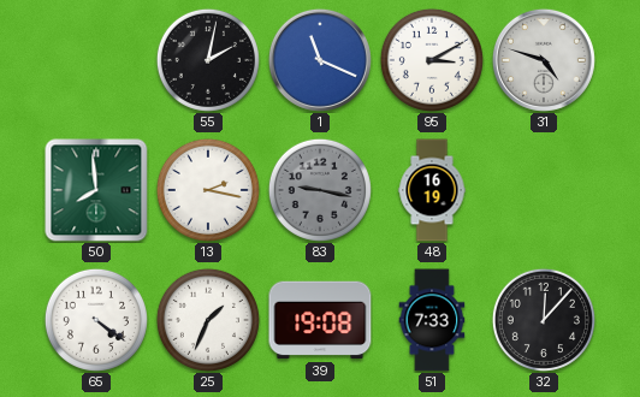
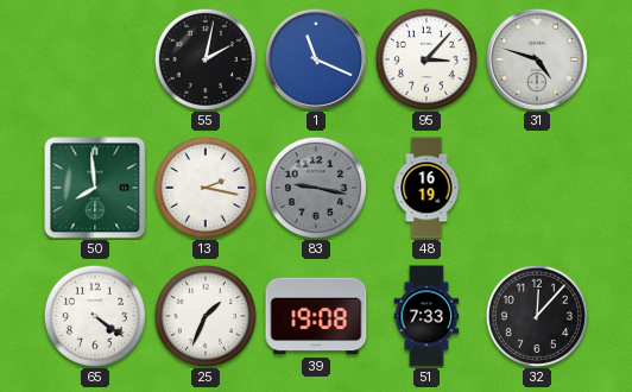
95: 3:10 -> 3:07 (426, 59)
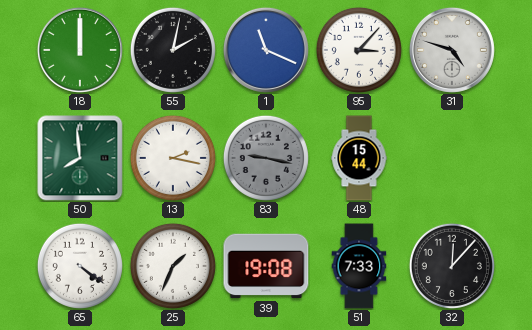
18: none -> 12:00 (80, 50)
48: 16:19 -> 15:44 (359, 158)
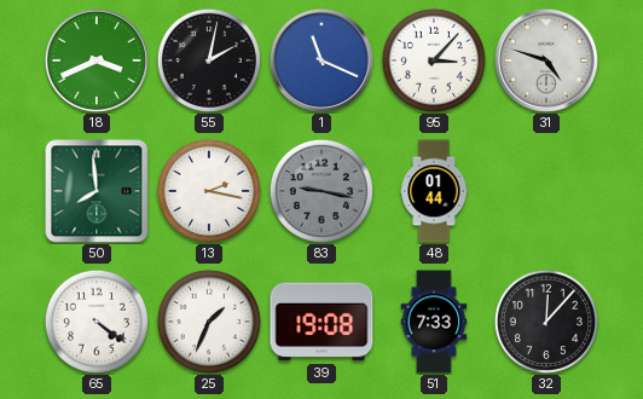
18: 12:00 -> 3:41 (97, 60)
48: 15:44 -> 01:44 (434, 191)
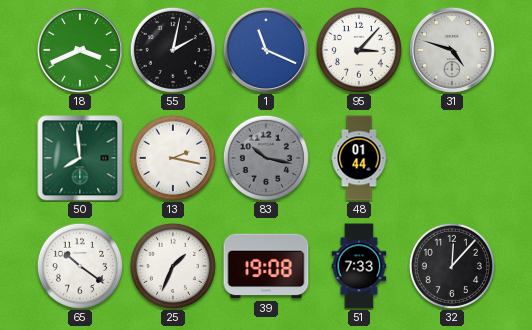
83: 9:17 -> 10:17 (266, 158)
65: 4:21 -> 10:21 (80, 266)
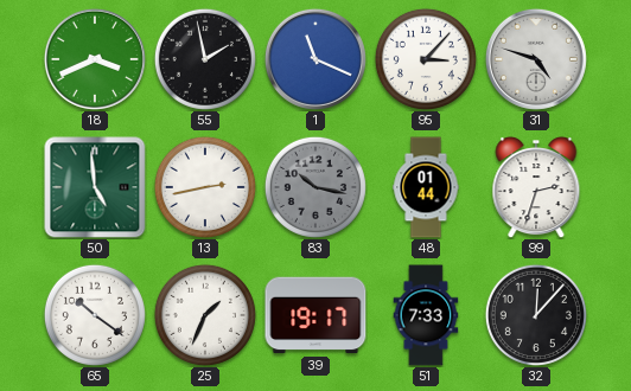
55: 2:02 -> 1:58 (205, 59)
50: 7:59 -> 4:59 (95, 187)
13: 2:17 -> 2:43 (205, 187)
99: none -> 2:33 (536, 188)
39: 19:08 -> 19:17 (315, 315)
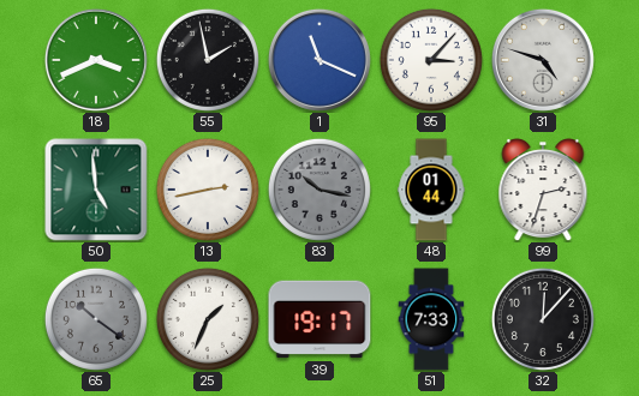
65 dial: white -> grey (96, 319)
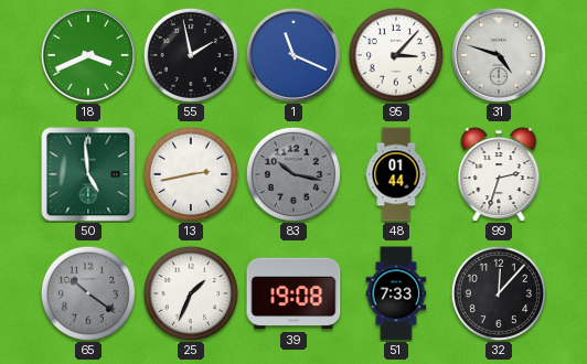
39: 19:17 -> 19:08 (293, 293)
